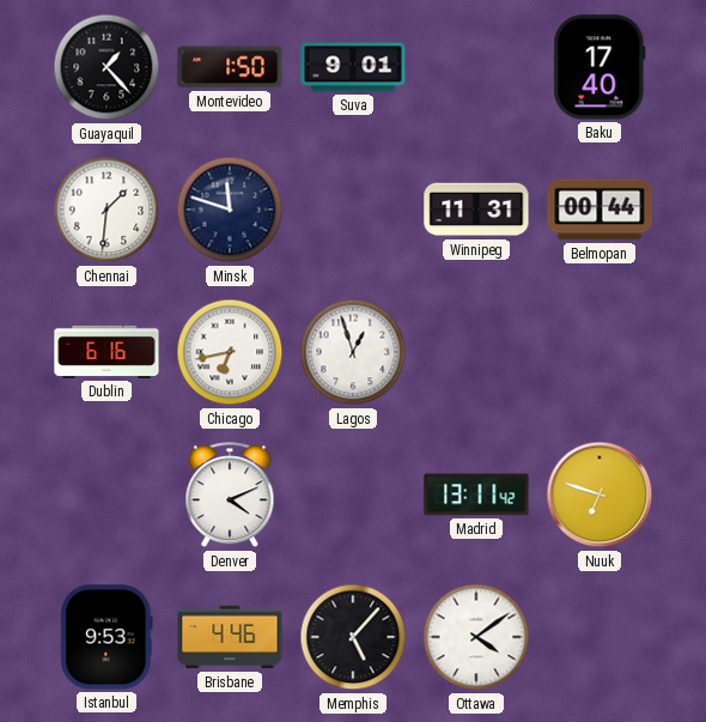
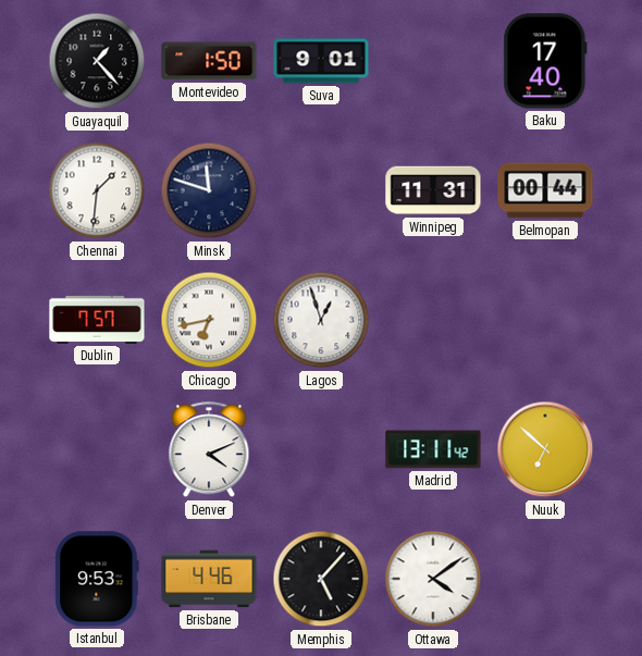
Dublin: 6:16 -> 7:57 (97, 320)
Nuuk: 6:48 -> 6:52 (545, 449)
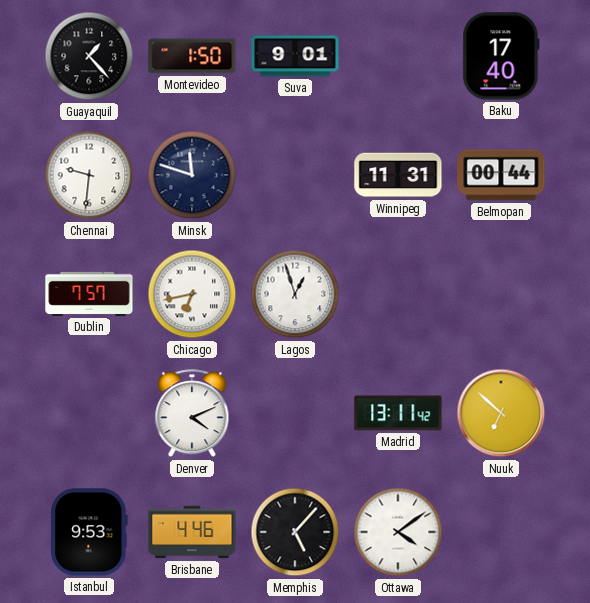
Chennai: 1:31 -> 9:31 (89, 175)
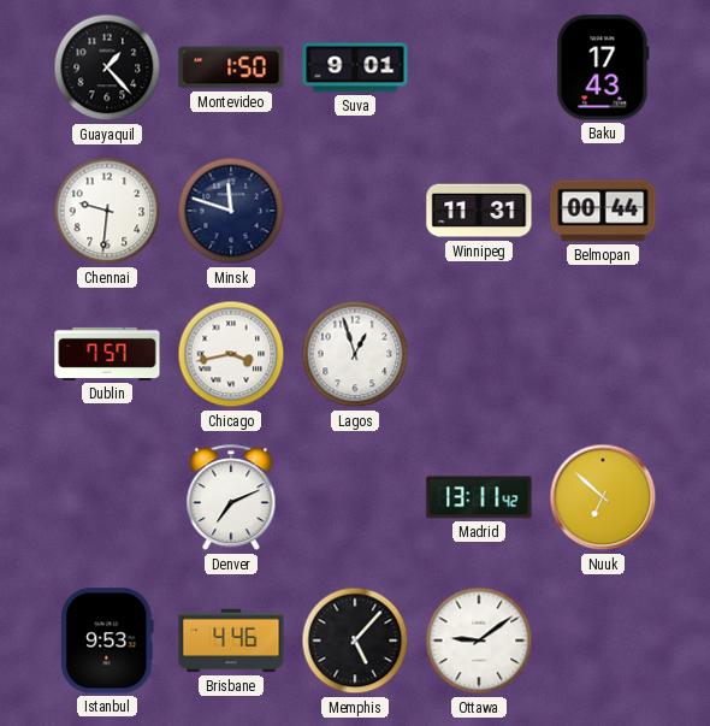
Baku: 17:40 -> 17:43 (603, 67)
Chicago: 6:43 -> 3:43 (231, 354)
Denver: 4:11 -> 7:11 (231, 498)
Ottawa: 4:09 -> 9:09 (479, 641)
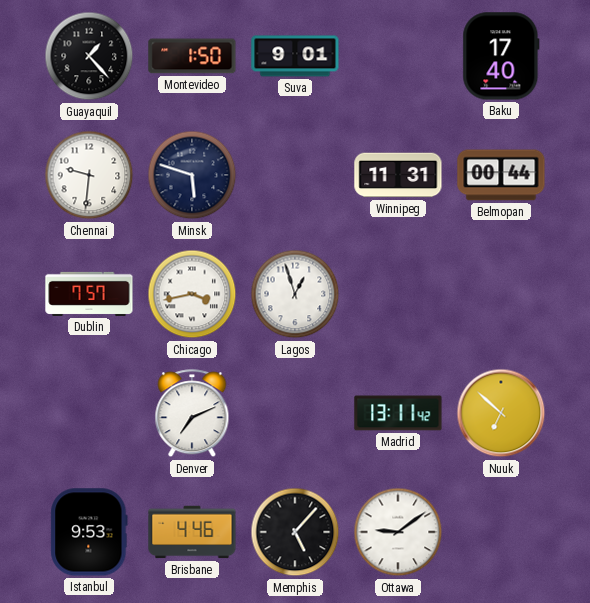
Baku: 17:43 -> 17:40 (501, 56)
Minsk: 11:48 -> 5:48 (192, 175)
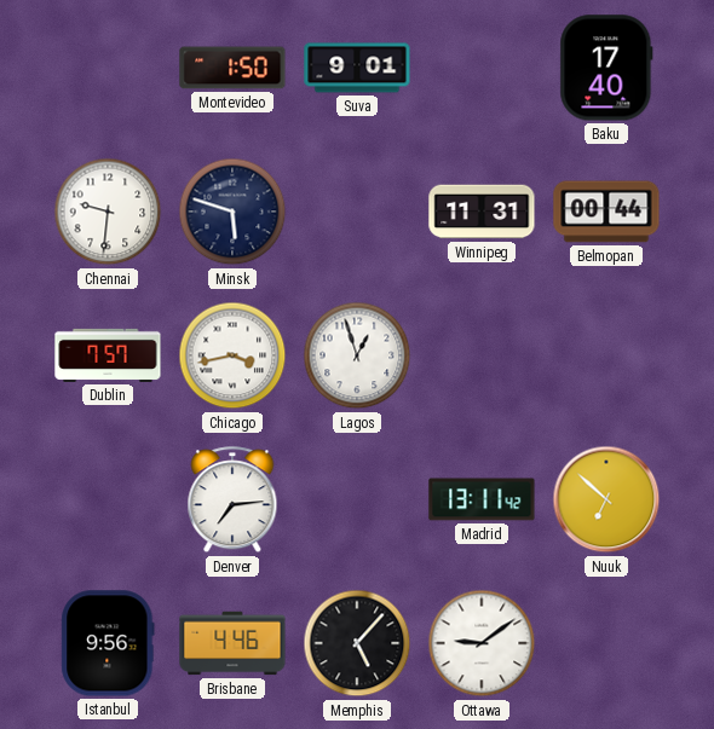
Guayaquil: 1:23 -> none (89, 56)
Denver: 7:11 -> 7:14 (232, 501)
Istanbul: 9:53 -> 9:56 (108, 643)
